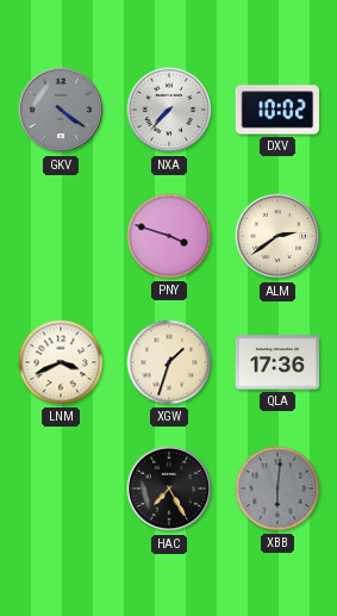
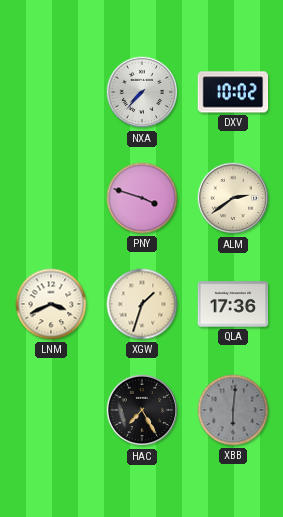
GKV: 4:21 -> none (61, 110)
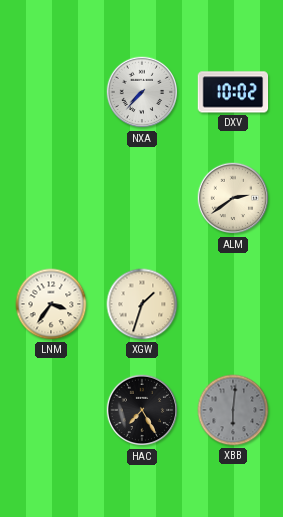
PNY: 3:48 -> none (142, 198)
LNM: 3:41 -> 3:36 (51, 304)
QLA: 17:36 -> none (233, 304)
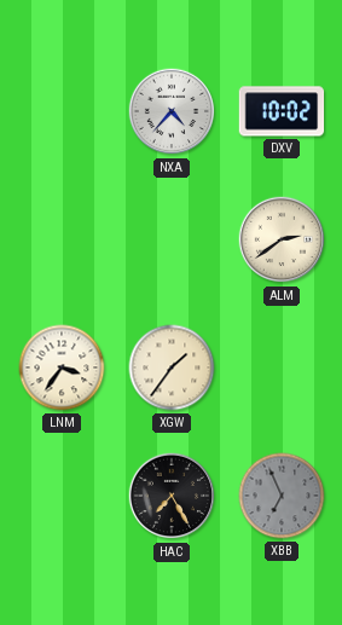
NXA: 7:37 -> 4:37 (172, 111)
XGW: 1:33 -> 1:36 (172, 368)
XBB: 6:01 -> 6:56 (282, 496)
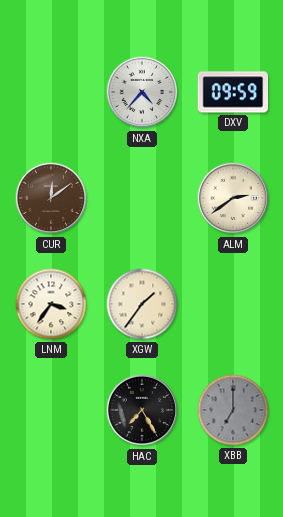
DXV: 10:02 -> 09:59 (233, 92)
CUR: none -> 12:09 (51, 198)
XBB: 6:56 -> 7:00 (233, 410)
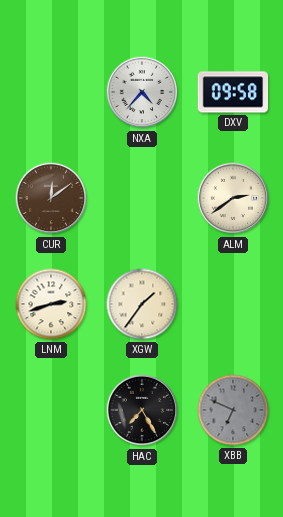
DXV: 09:59 -> 09:58 (233, 92)
LNM: 3:36 -> 2:42 (51, 304)
XBB: 7:00 -> 6:49 (233, 410)
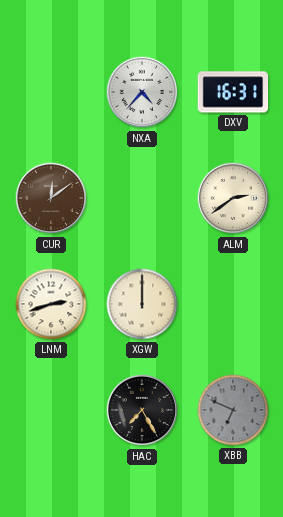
DXV: 09:58 -> 16:31 (233, 92)
XGW: 1:36 -> 12:00 (142, 304)
